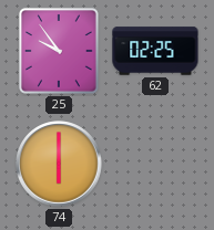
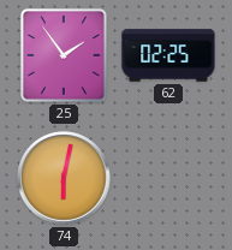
25: 9:54 -> 1:54 (64, 55)
74: 6:00 -> 6:02 (64, 178)
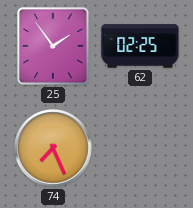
74: 6:02 -> 7:26 (53, 148)
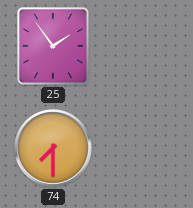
62: 02:25 -> none (140, 46)
74: 7:26 -> 7:30 (53, 148)
